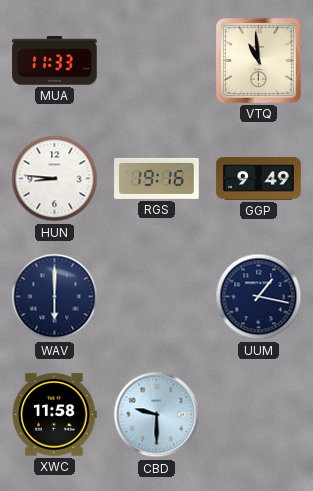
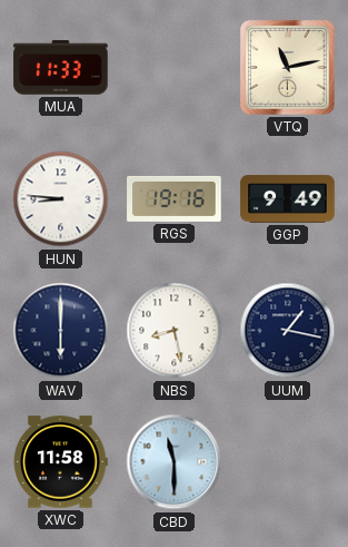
VTQ: 10:59 -> 11:13 (288, 68)
NBS: none -> 8:28 (175, 331)
CBD: 9:30 -> 11:30 (175, 462)
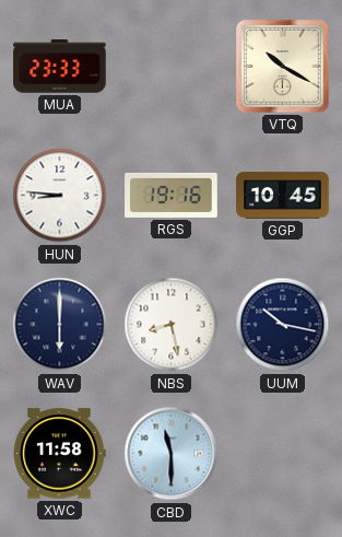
MUA: 11:33 -> 23:33 (60, 67)
VTQ: 11:13 -> 10:20 (283, 67)
GGP: 9:49 -> 10:45 (283, 196)
UUM: 1:17 -> 10:17 (283, 325)
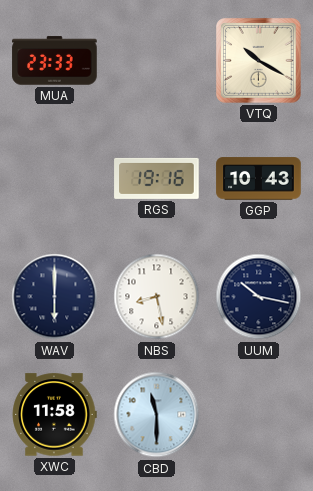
HUN: 8:46 -> none (60, 196)
GGP: 10:45 -> 10:43 (259, 179)
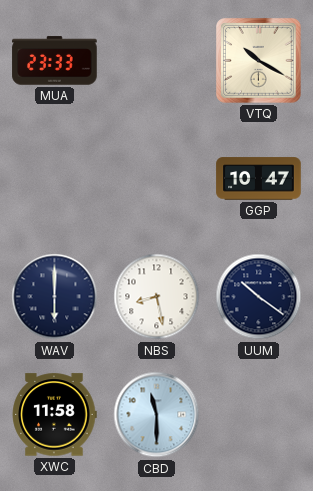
RGS: 19:16 -> none (157, 178)
GGP: 10:43 -> 10:47 (259, 179)
UUM: 10:17 -> 10:21 (259, 297)
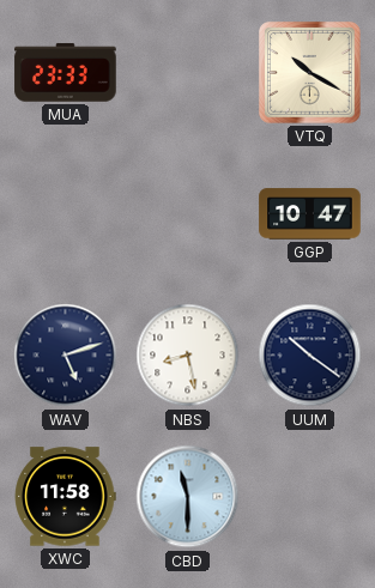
WAV: 6:00 -> 5:12 (66, 356)
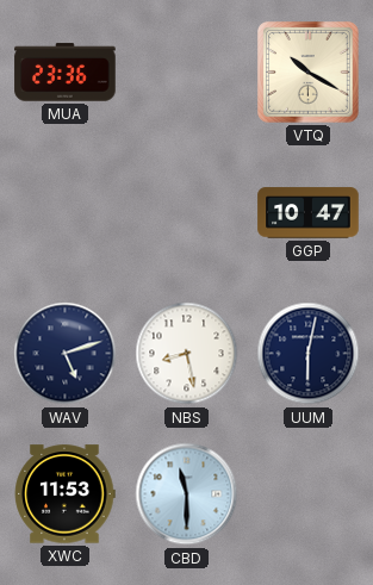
MUA: 23:33 -> 23:36 (66, 73)
UUM: 10:21 -> 6:02 (309, 354)
XWC: 11:58 -> 11:53 (64, 494)
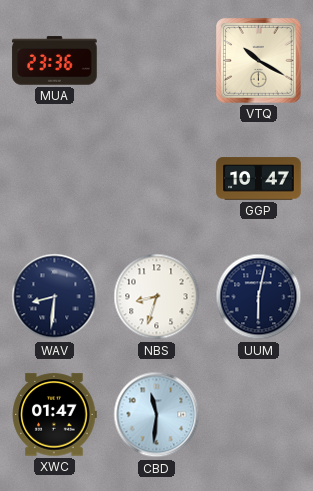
WAV: 5:12 -> 8:31 (55, 297)
NBS: 8:28 -> 8:33 (157, 297)
XWC: 11:53 -> 01:47 (54, 415)
CBD: 11:30 -> 11:31 (157, 415)
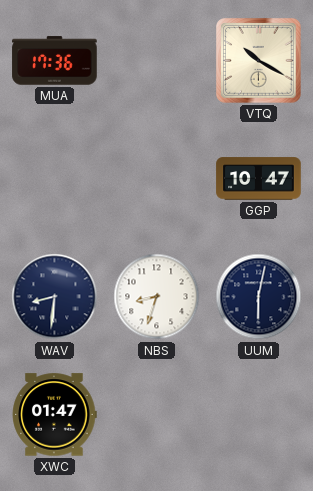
MUA: 23:36 -> 17:36 (55, 61)
CBD: 11:31 -> none (157, 415)
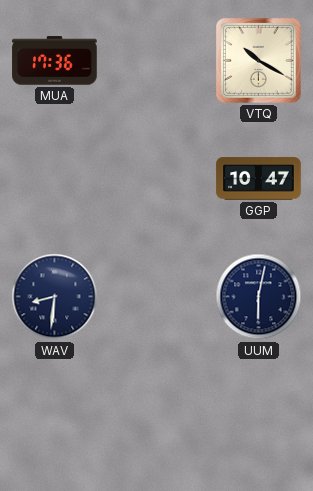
NBS: 8:33 -> none (157, 297)
XWC: 01:47 -> none (54, 415)
